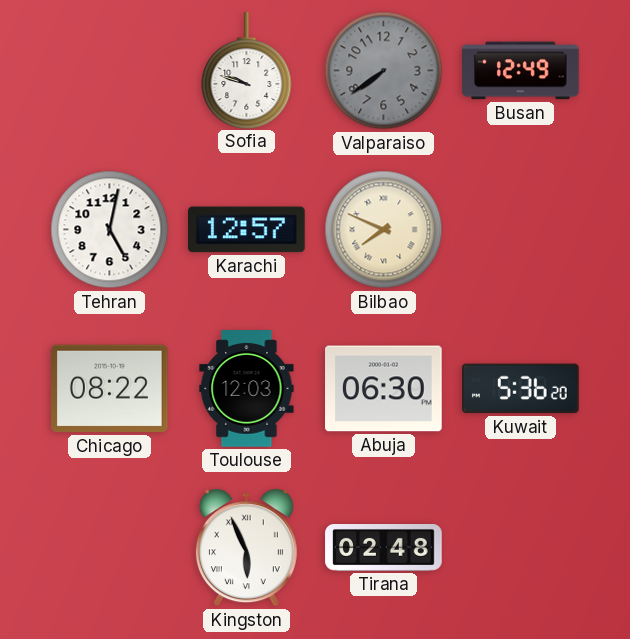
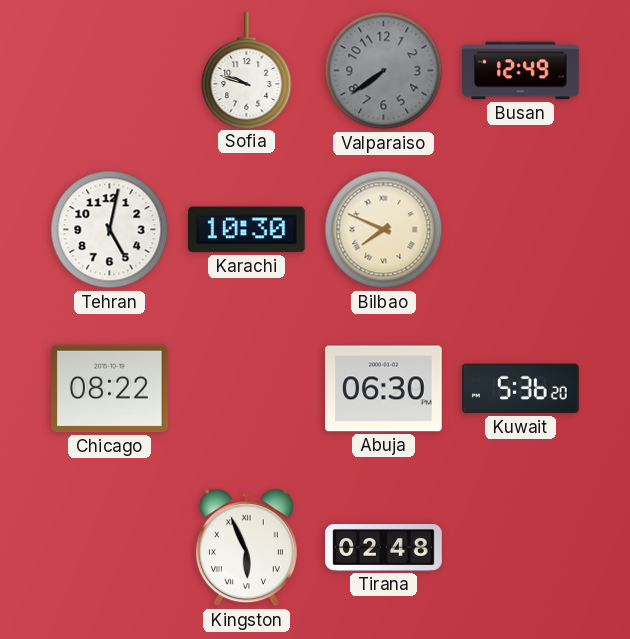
Karachi: 12:57 -> 10:30 (247, 230)
Toulouse: 12:03 -> none (247, 389)
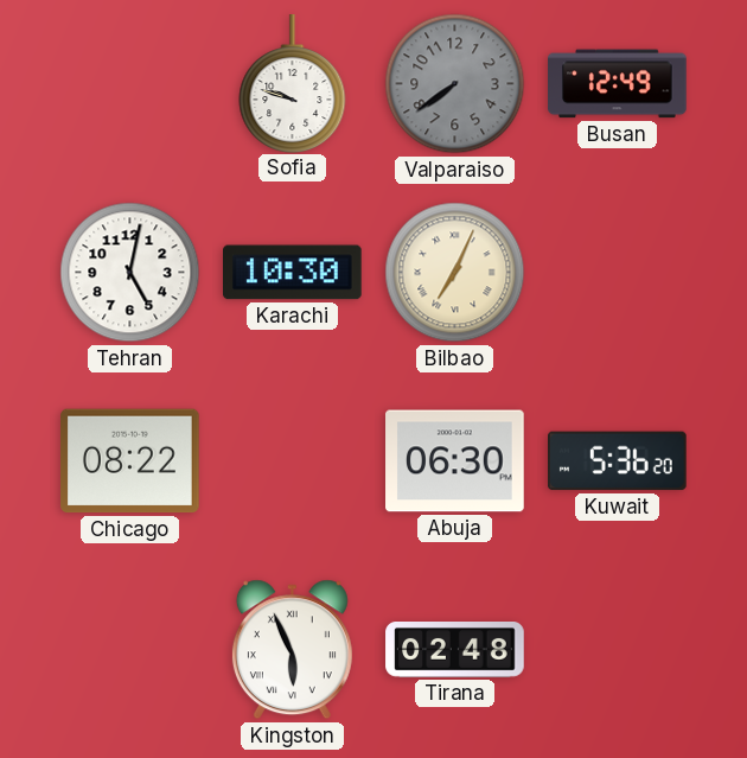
Bilbao: 7:49 -> 7:04 (455, 273)
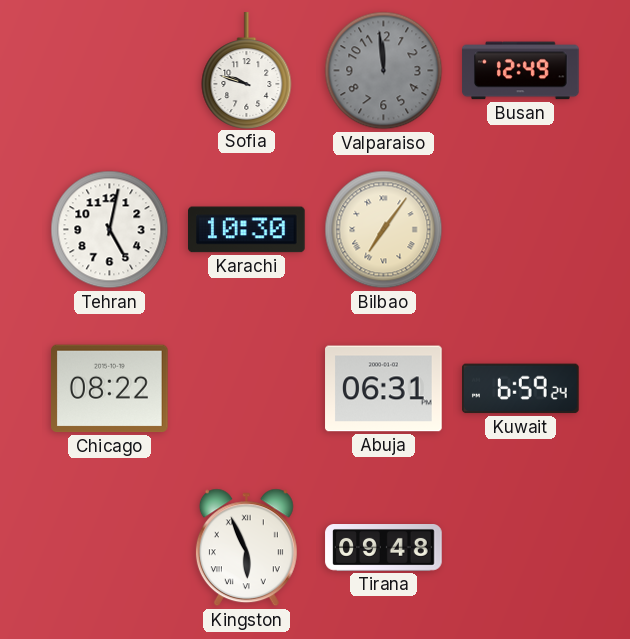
Valparaiso: 7:39 -> 11:59 (384, 71)
Bilbao: 7:04 -> 7:06 (384, 230)
Abuja: 06:30 -> 06:31 (384, 389)
Kuwait: 5:36 -> 6:59 (521, 389)
Tirana: 02:48 -> 09:48 (384, 548)
